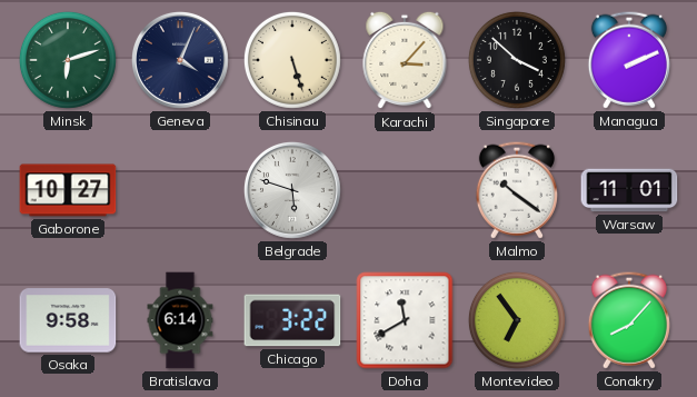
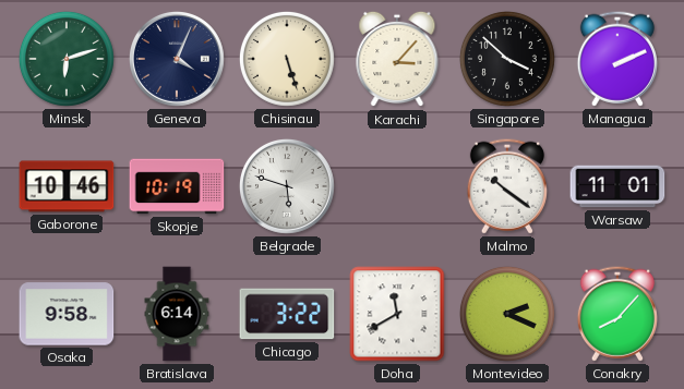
Gaborone: 10:27 -> 10:46 (67, 186)
Skopje: none -> 10:19 (177, 186)
Montevideo: 6:54 -> 2:19 (507, 314)
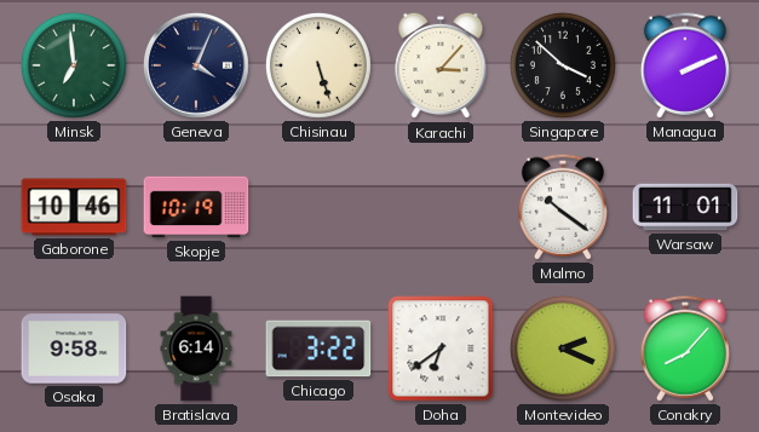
Minsk: 6:12 -> 6:59 (74, 65)
Belgrade: 5:48 -> none (287, 186)
Doha: 11:40 -> 6:39 (441, 349)
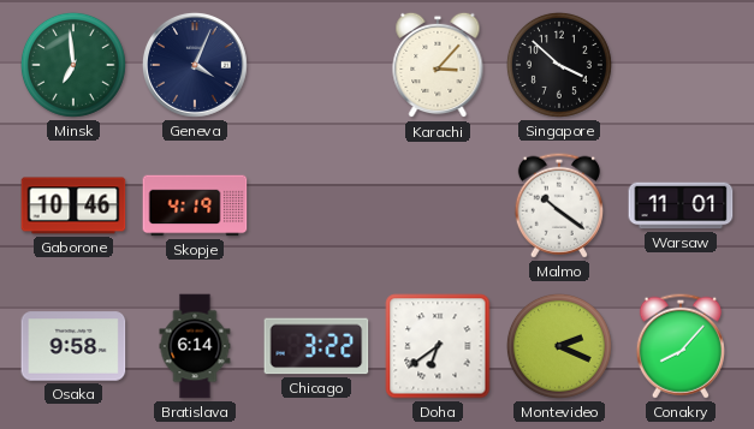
Chisinau: 5:27 -> none (318, 65)
Managua: 2:11 -> none (685, 65)
Skopje: 10:19 -> 4:19 (195, 205)
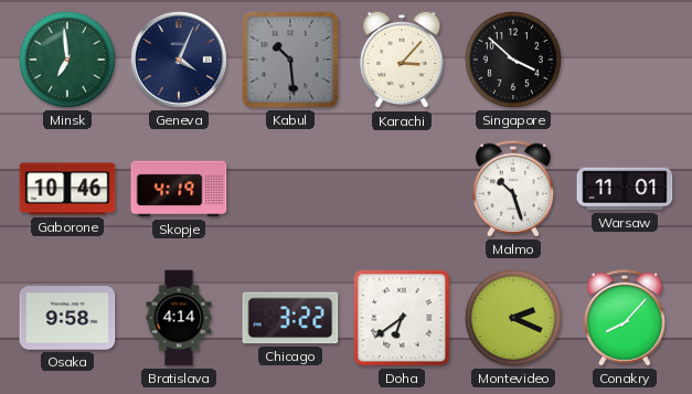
Kabul: none -> 10:29 (290, 60)
Malmo: 10:21 -> 10:27 (513, 189)
Bratislava: 6:14 -> 4:14 (179, 318)
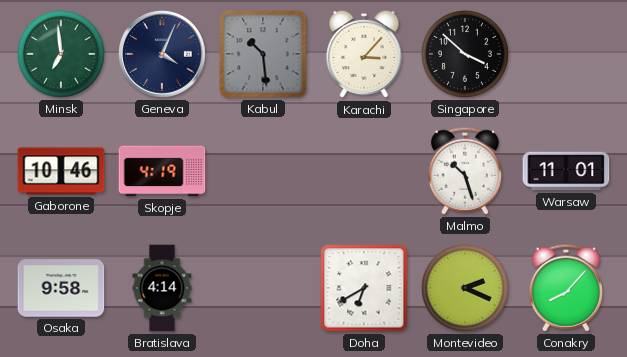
Chicago: 3:22 -> none (290, 318)
Doha: 6:39 -> 6:40 (364, 288)
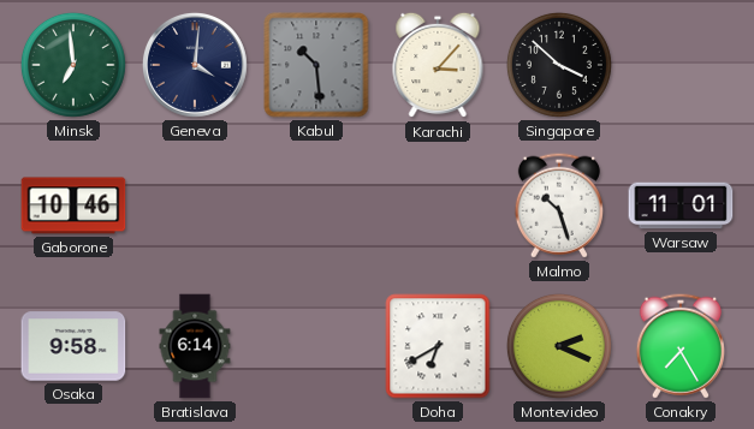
Geneva: 4:04 -> 4:01 (195, 65)
Skopje: 4:19 -> none (162, 171)
Bratislava: 4:14 -> 6:14 (195, 346)
Conakry: 8:07 -> 7:25 (681, 346)
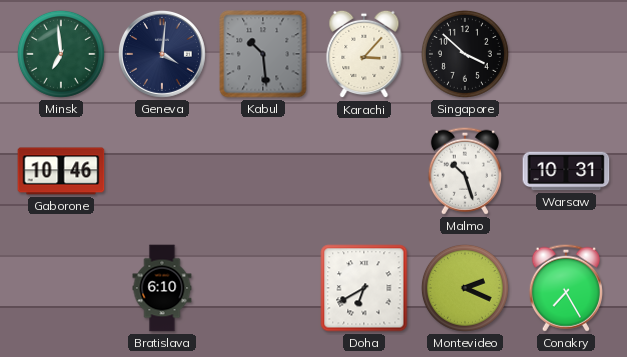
Warsaw: 11:01 -> 10:31 (566, 171)
Osaka: 9:58 -> none (73, 346)
Bratislava: 6:14 -> 6:10 (162, 288)
